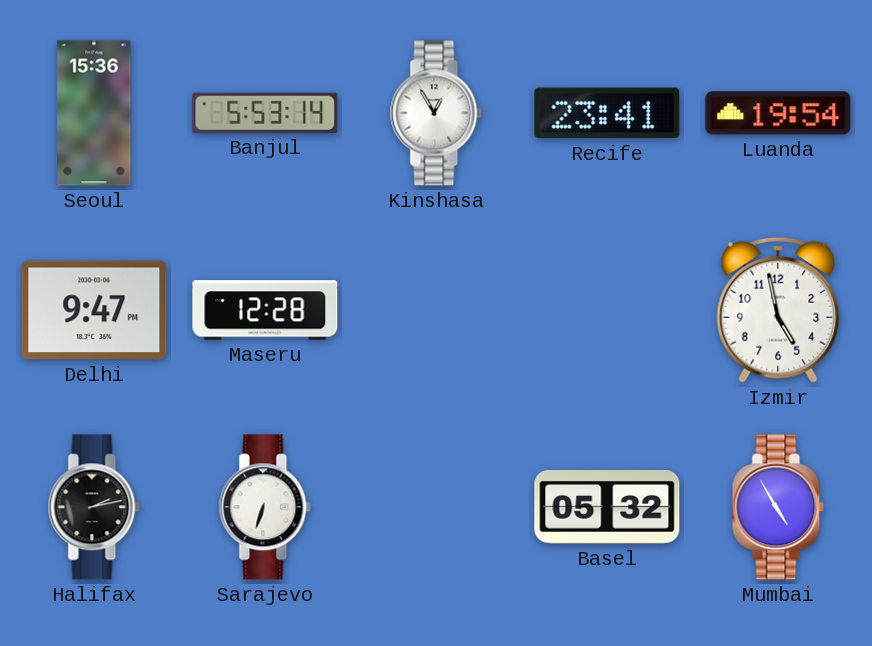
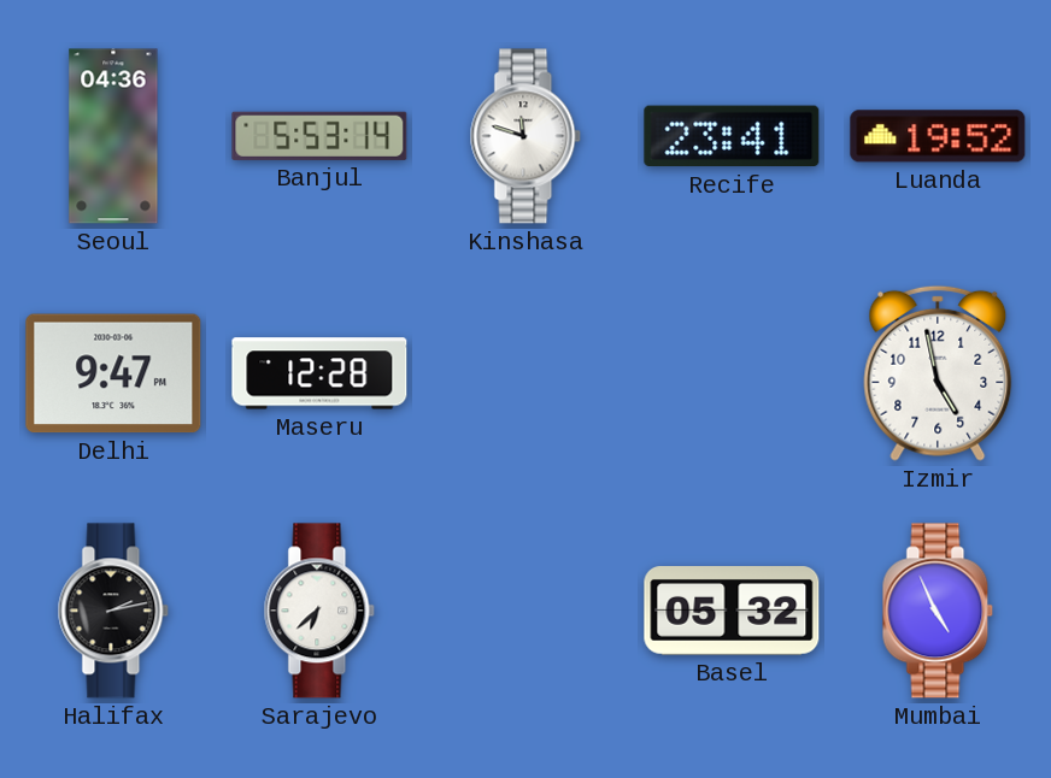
Seoul: 15:36 -> 04:36 (113, 136)
Kinshasa: 12:55 -> 11:48 (525, 136)
Luanda: 19:54 -> 19:52 (938, 136)
Sarajevo: 6:33 -> 6:38 (319, 611)
Mumbai: 4:55 -> 4:56 (938, 611)
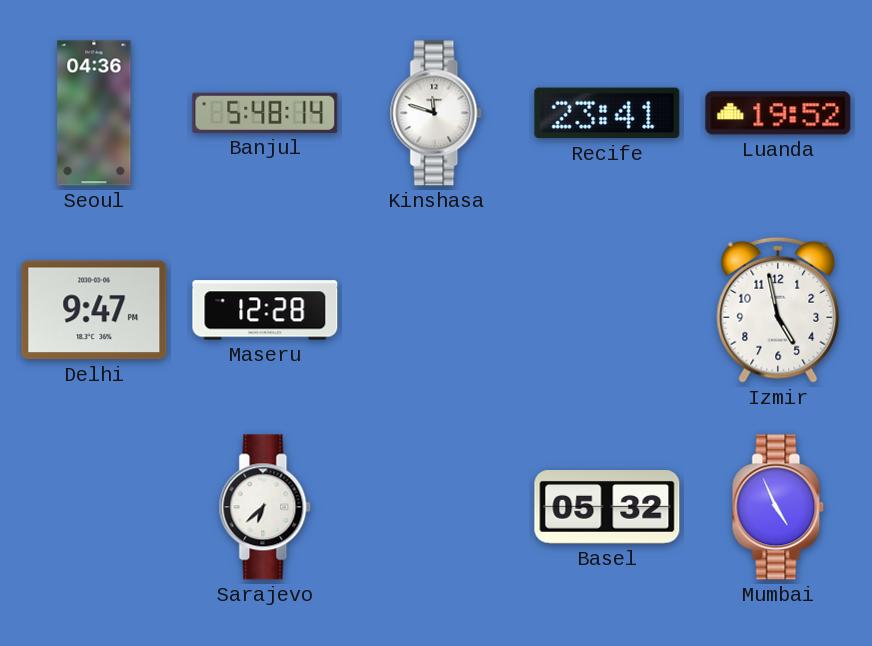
Banjul: 5:53 -> 5:48 (265, 113)
Halifax: 2:13 -> none (113, 611)
